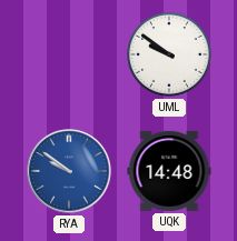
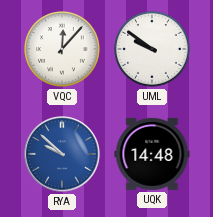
VQC: none -> 12:07 (63, 50)
RYA: 9:51 -> 9:52 (62, 154)
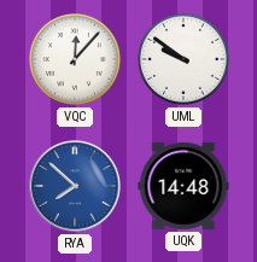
RYA: 9:52 -> 7:52 (75, 186)
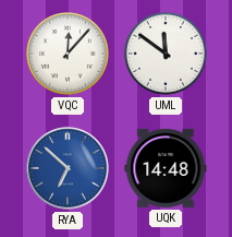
UML: 9:51 -> 11:51 (167, 55)
RYA: 7:52 -> 6:52 (68, 168)
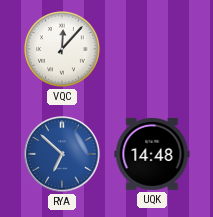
UML: 11:51 -> none (167, 55)
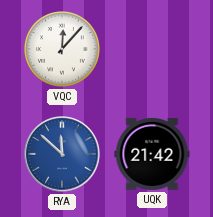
RYA: 6:52 -> 11:52 (62, 154)
UQK: 14:48 -> 21:42 (152, 154)
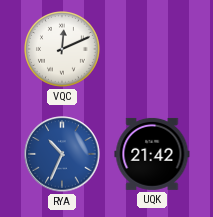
VQC: 12:07 -> 12:11 (63, 50)
RYA: 11:52 -> 10:34 (62, 154)
